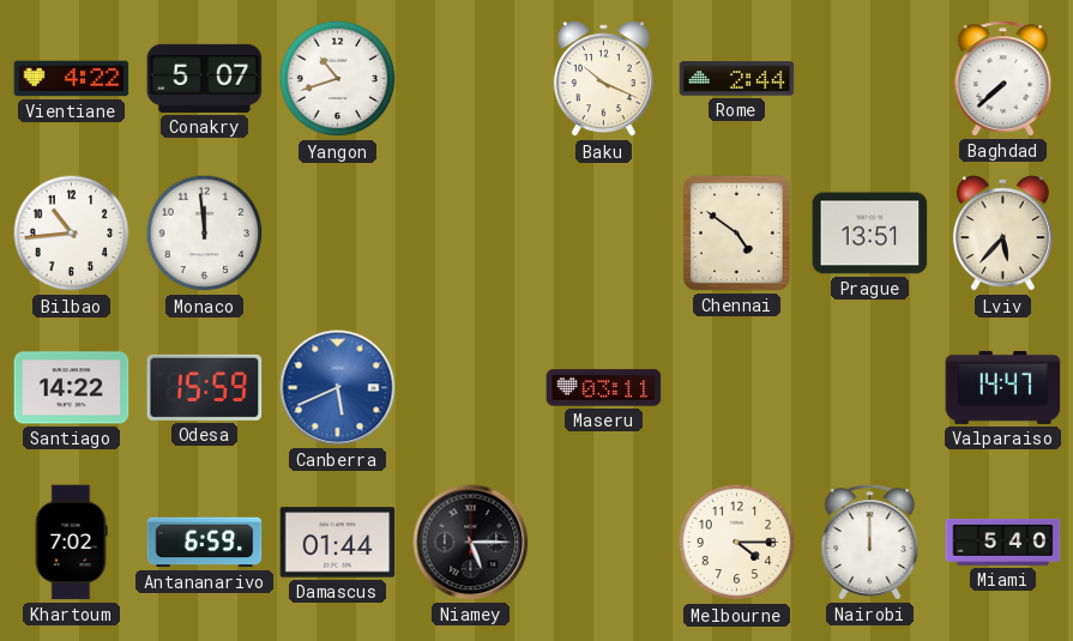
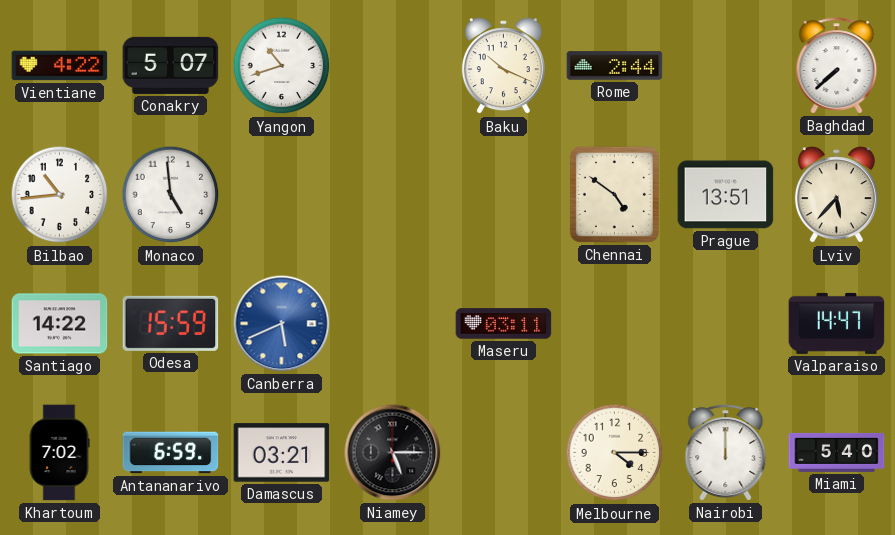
Monaco: 11:59 -> 4:59 (171, 195)
Damascus: 01:44 -> 03:21 (282, 453)
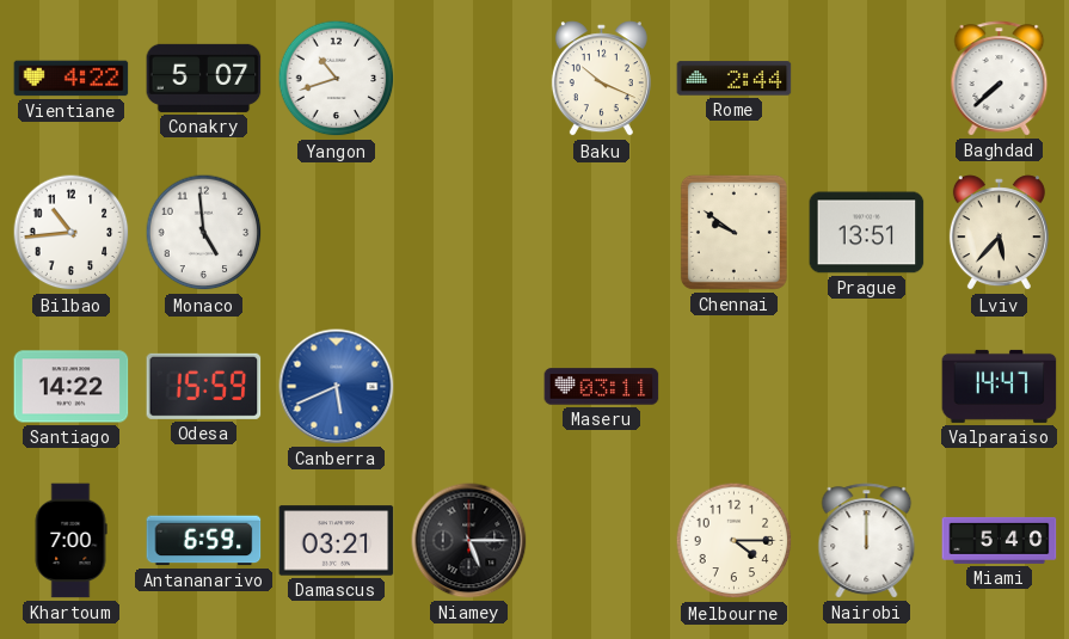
Chennai: 4:51 -> 9:51 (733, 232)
Khartoum: 7:02 -> 7:00 (70, 541)
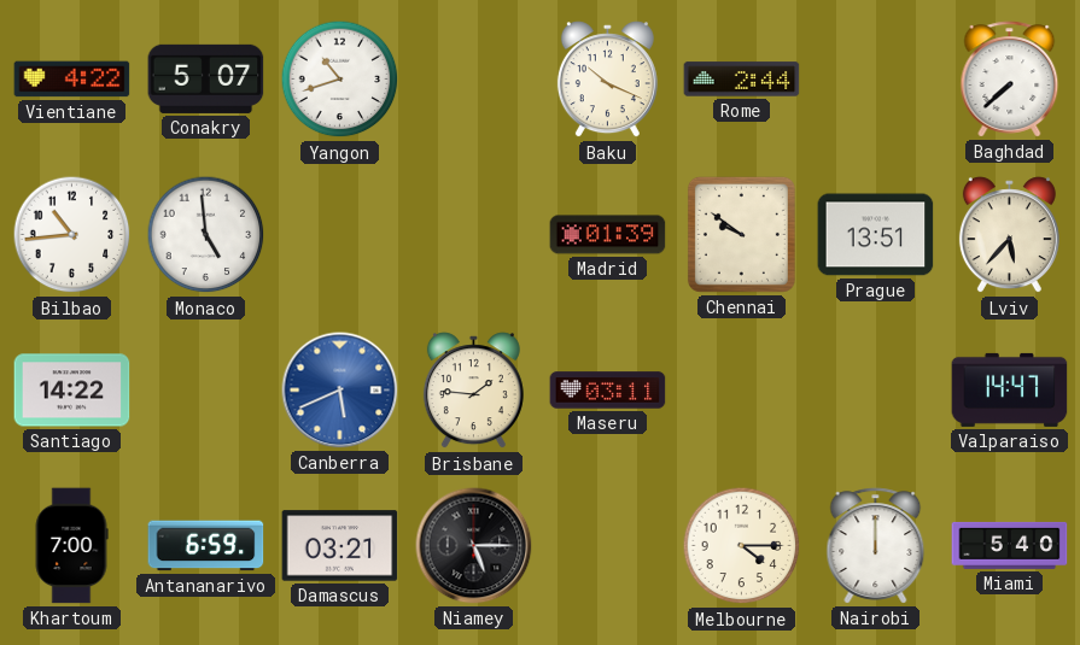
Madrid: none -> 01:39 (608, 235)
Odesa: 15:59 -> none (204, 386)
Brisbane: none -> 1:46 (473, 391)
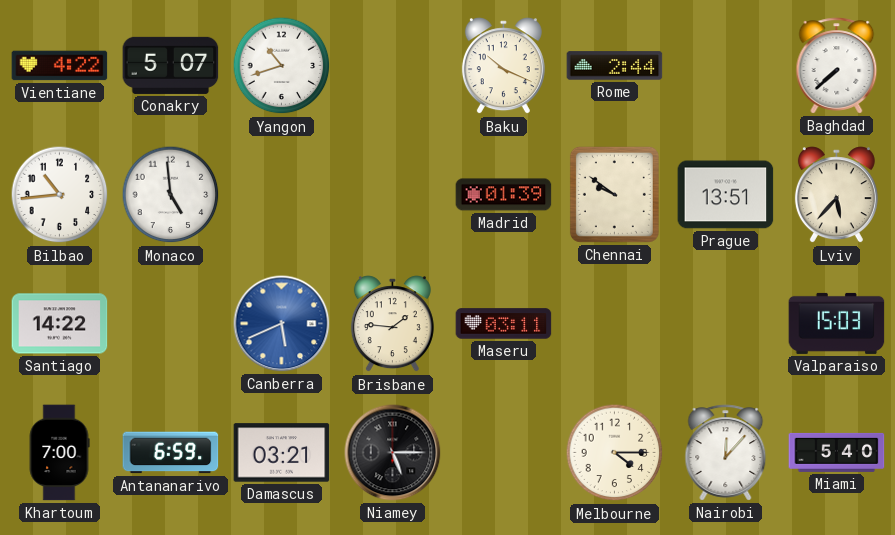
Valparaiso: 14:47 -> 15:03 (837, 323)
Nairobi: 12:00 -> 12:07 (726, 453)
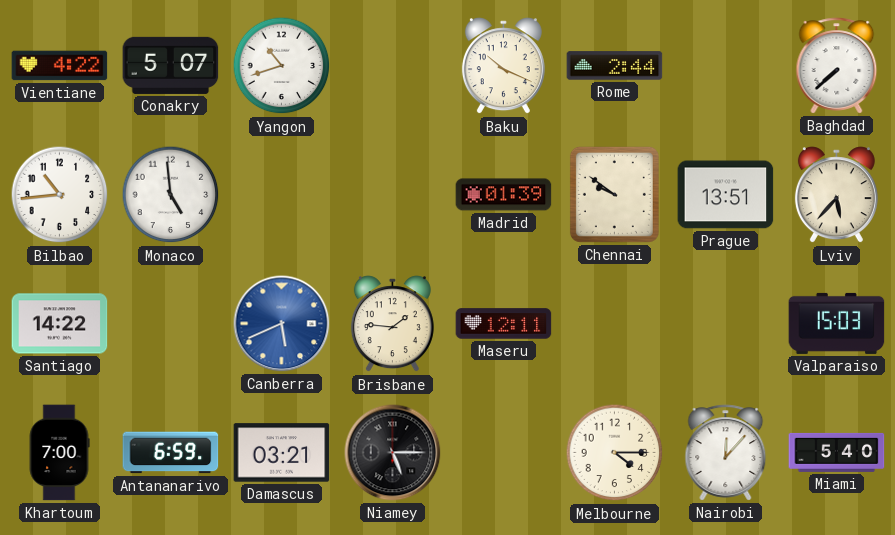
Maseru: 03:11 -> 12:11 (504, 324)
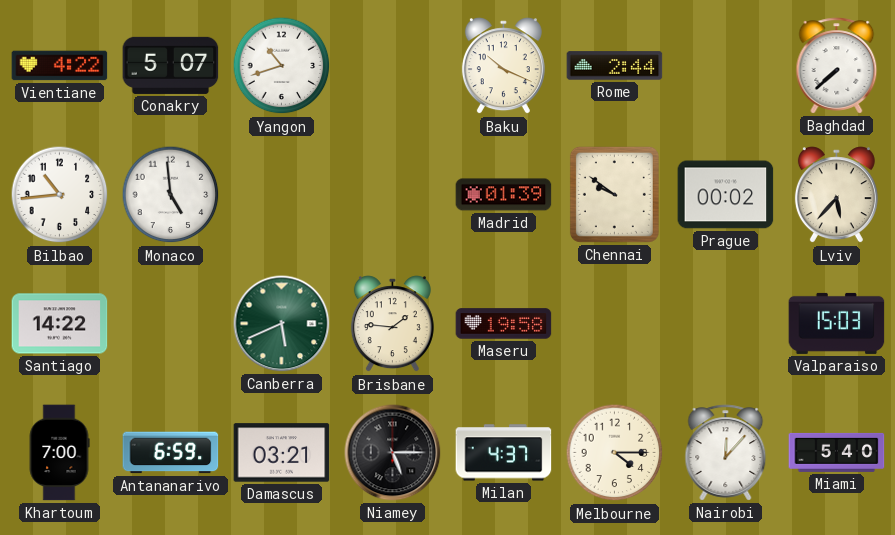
Prague: 13:51 -> 00:02 (726, 195)
Canberra dial: blue -> green (282, 324)
Maseru: 12:11 -> 19:58 (504, 324)
Milan: none -> 4:37 (504, 453)
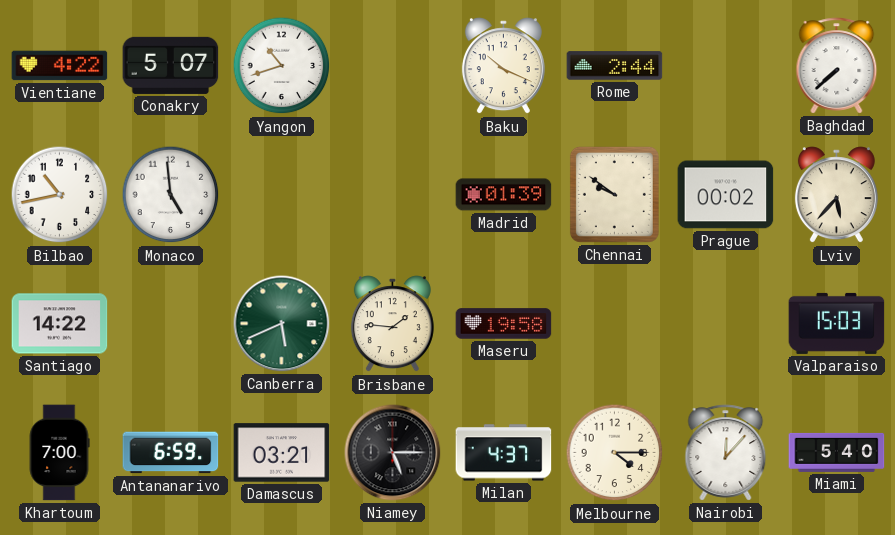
Bilbao: 10:44 -> 10:43 (60, 195)
